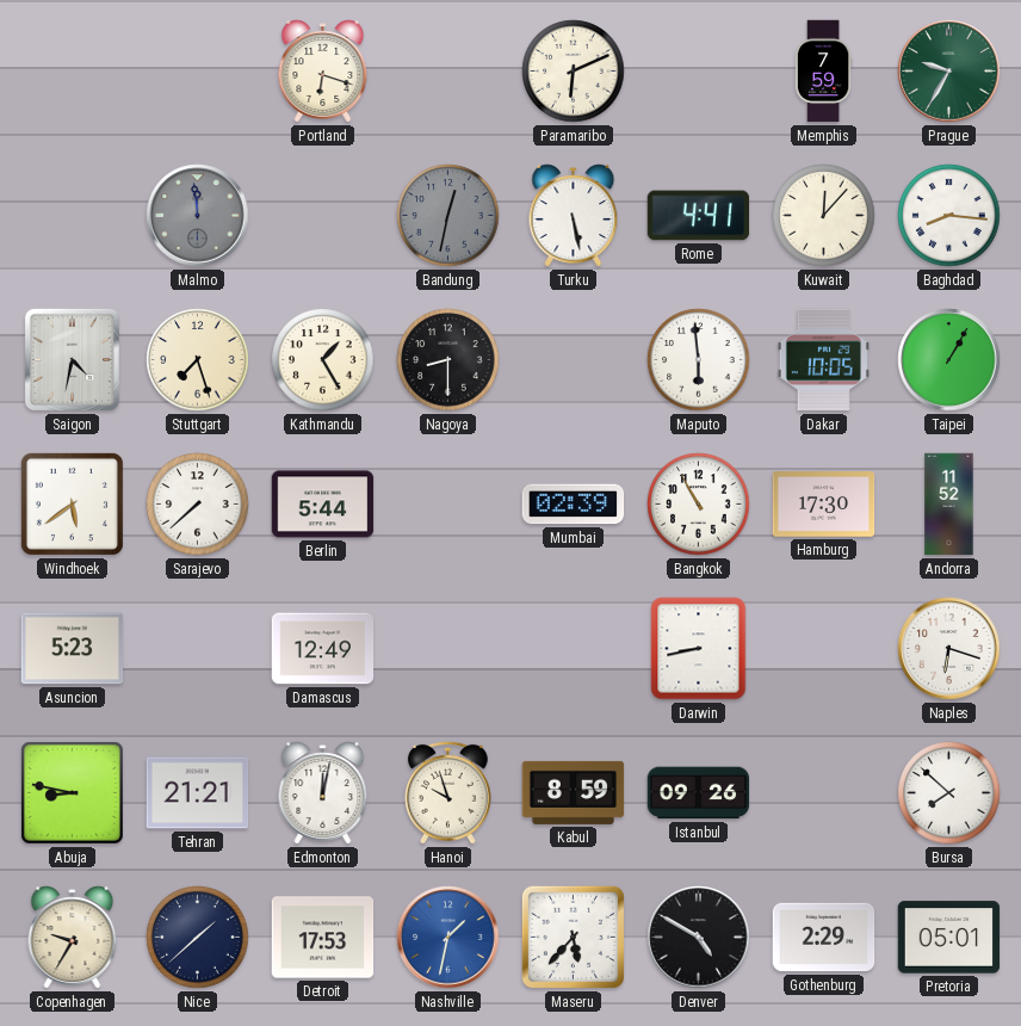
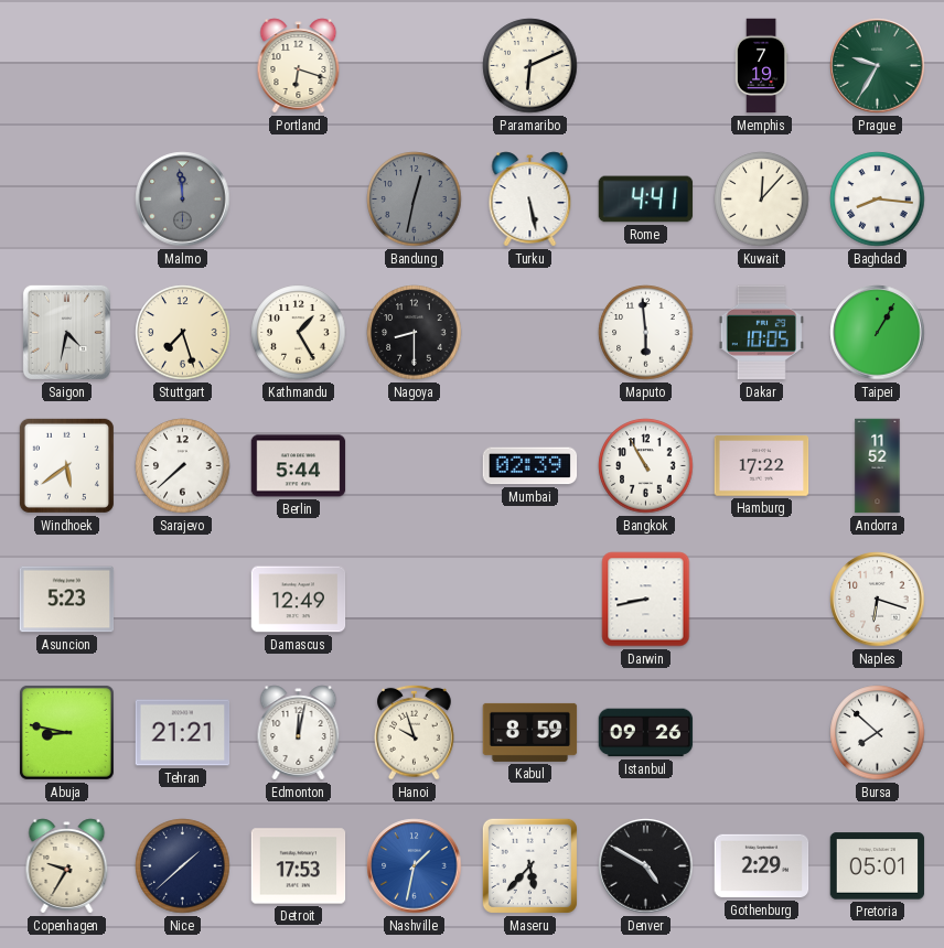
Memphis: 7:59 -> 7:19 (761, 66)
Hamburg: 17:30 -> 17:22 (762, 466)
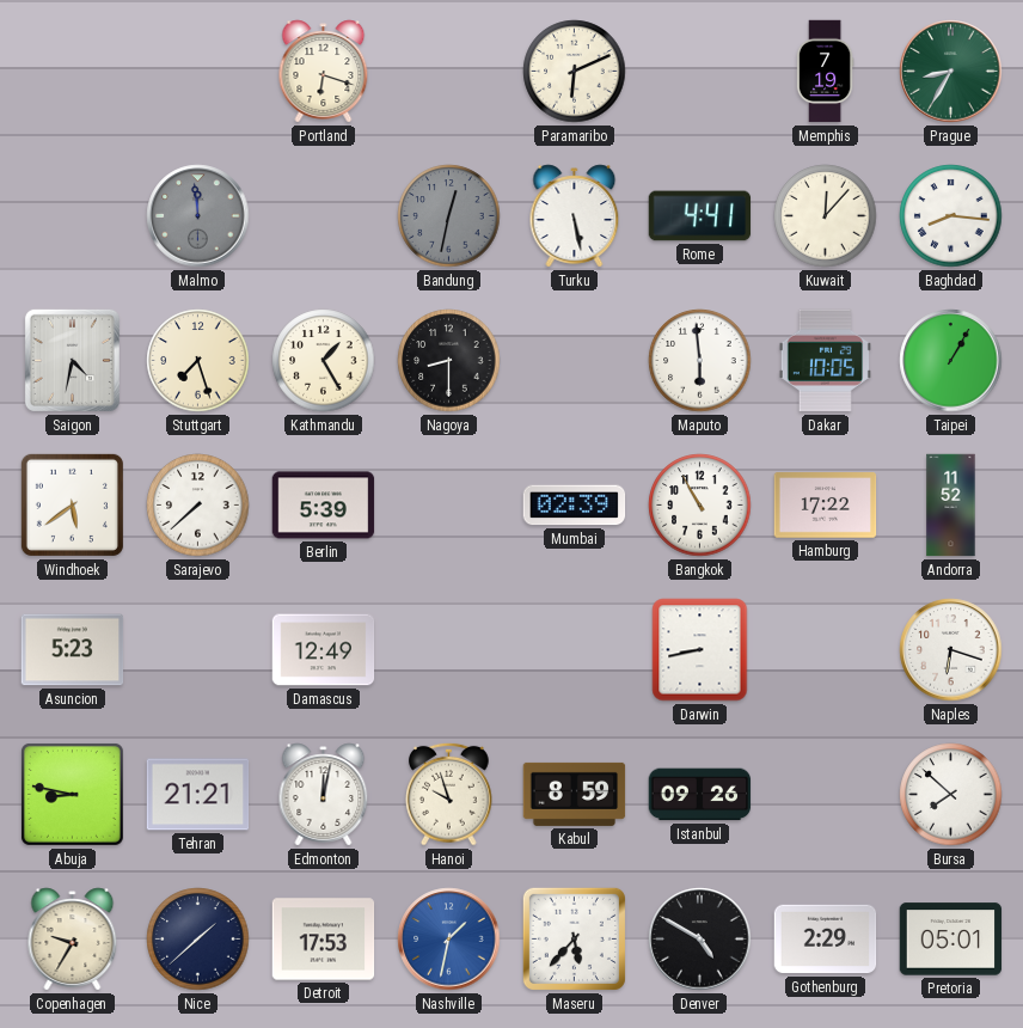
Prague: 9:35 -> 8:35 (951, 72)
Berlin: 5:44 -> 5:39 (324, 506)
